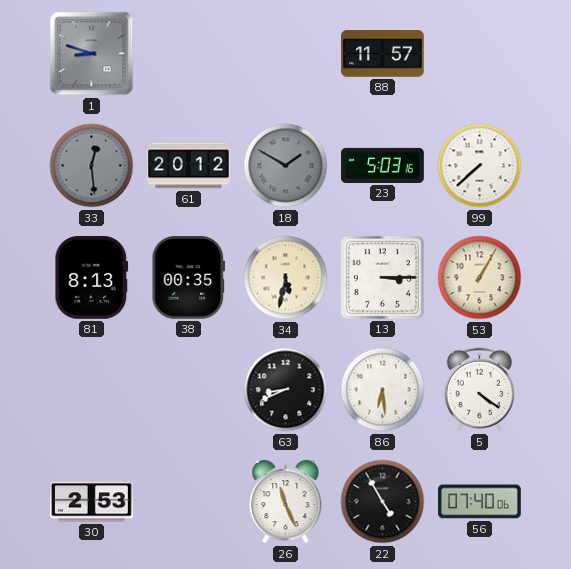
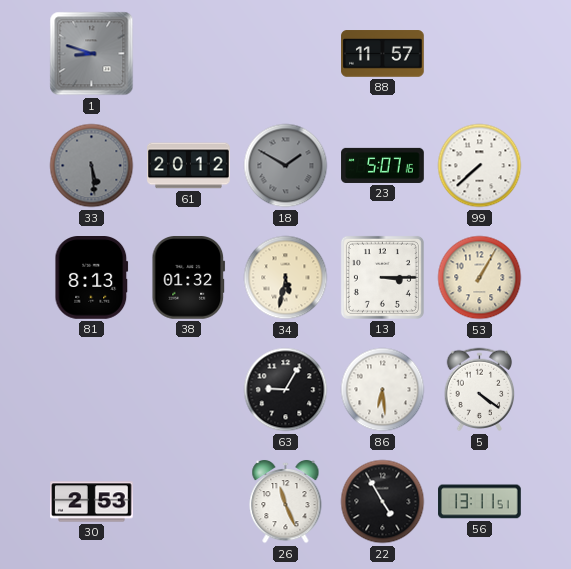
33: 12:29 -> 5:29 (92, 166)
23: 5:03 -> 5:07 (383, 165)
38: 00:35 -> 01:32 (189, 278)
63: 8:41 -> 9:05 (286, 390)
56: 07:40 -> 13:11 (480, 502)
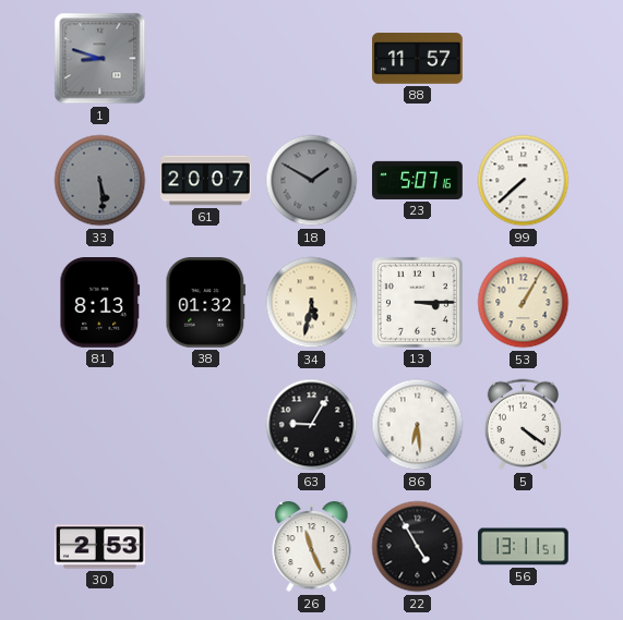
61: 20:12 -> 20:07 (206, 181)
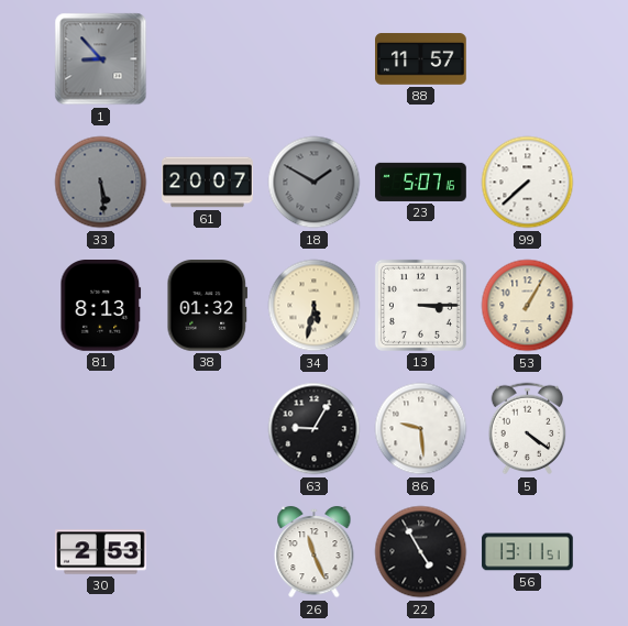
1: 8:48 -> 8:53 (101, 59)
86: 6:29 -> 9:29 (421, 429)
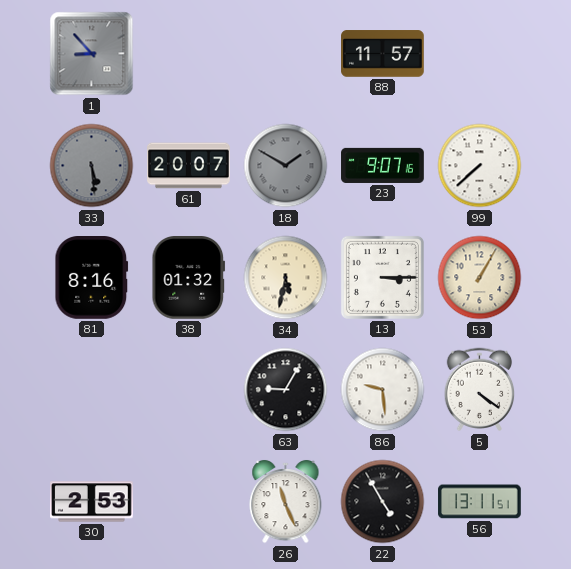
23: 5:07 -> 9:07 (383, 165)
81: 8:13 -> 8:16 (92, 278)
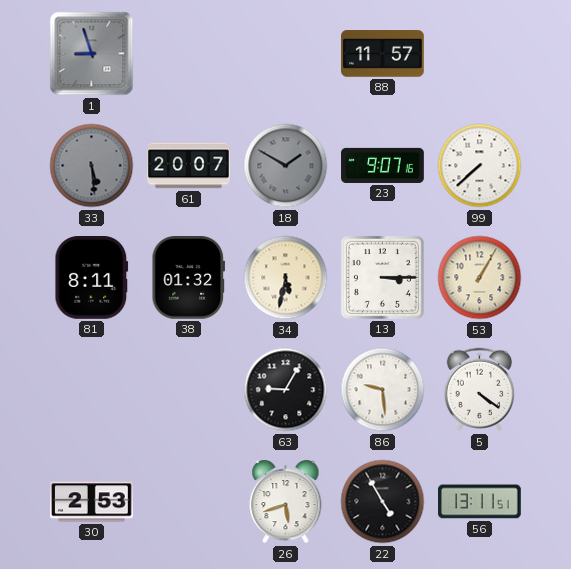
1: 8:53 -> 8:57 (92, 54)
81: 8:16 -> 8:11 (92, 278)
26: 11:26 -> 5:42 (286, 502)
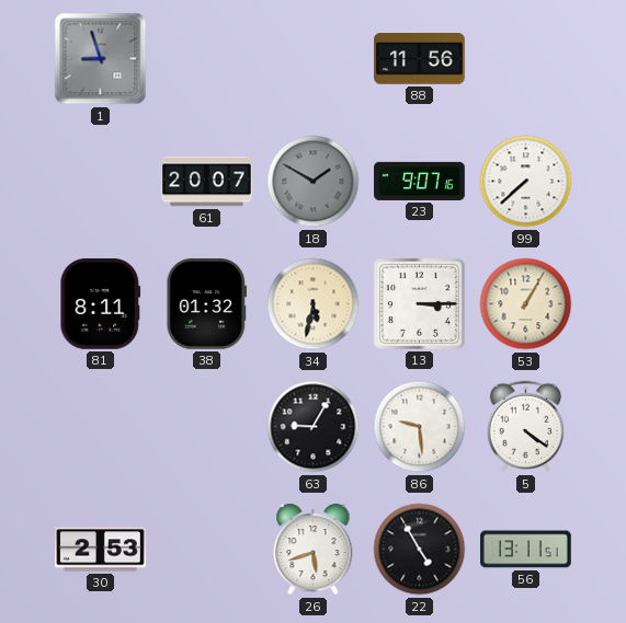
88: 11:57 -> 11:56 (420, 59)
33: 5:29 -> none (92, 166)
